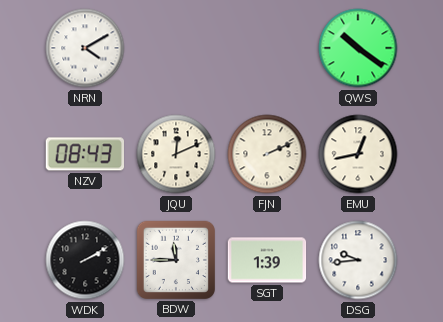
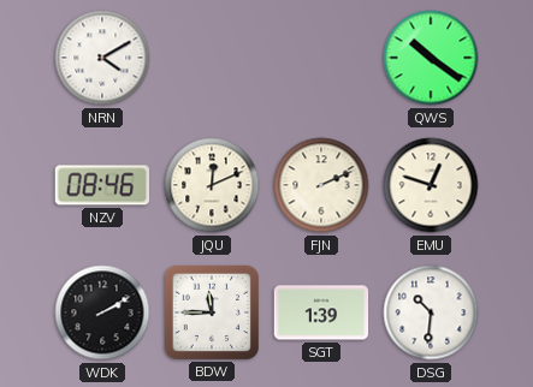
NZV: 08:43 -> 08:46 (101, 185)
EMU: 12:43 -> 12:48 (431, 185)
DSG: 9:44 -> 10:31 (431, 312)
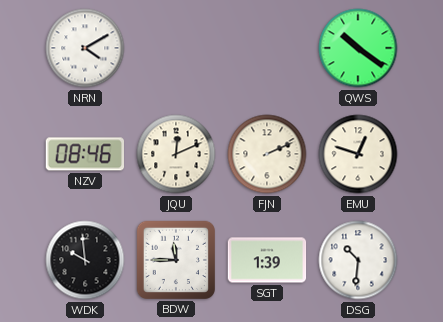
WDK: 2:10 -> 9:59 (85, 260)
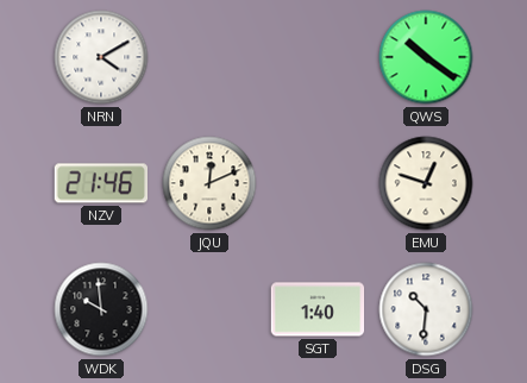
NZV: 08:46 -> 21:46 (100, 183)
FJN: 2:11 -> none (267, 154)
BDW: 11:45 -> none (175, 259)
SGT: 1:39 -> 1:40 (318, 309)
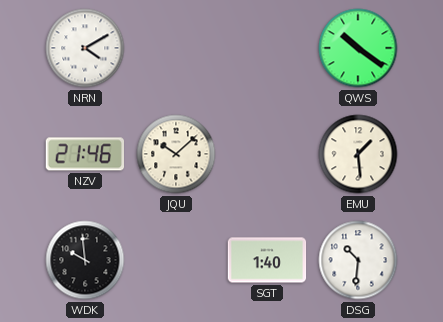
JQU: 12:11 -> 10:08 (176, 154)
EMU: 12:48 -> 1:29 (358, 154)
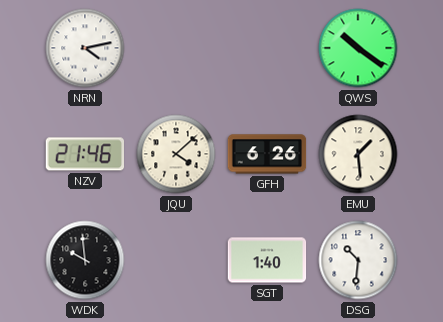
NRN: 4:10 -> 4:13 (85, 48)
JQU: 10:08 -> 4:08 (176, 154)
GFH: none -> 6:26 (267, 154)
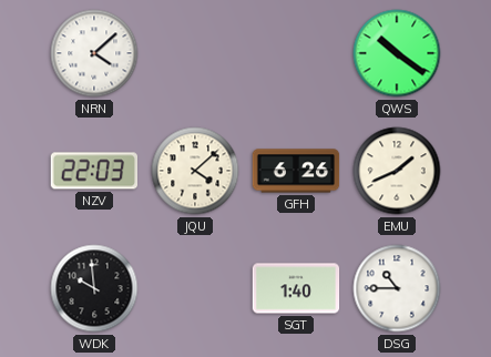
NRN: 4:13 -> 4:08 (94, 53)
NZV: 21:46 -> 22:03 (93, 171)
EMU: 1:29 -> 1:41 (397, 171)
DSG: 10:31 -> 10:45 (397, 288)
